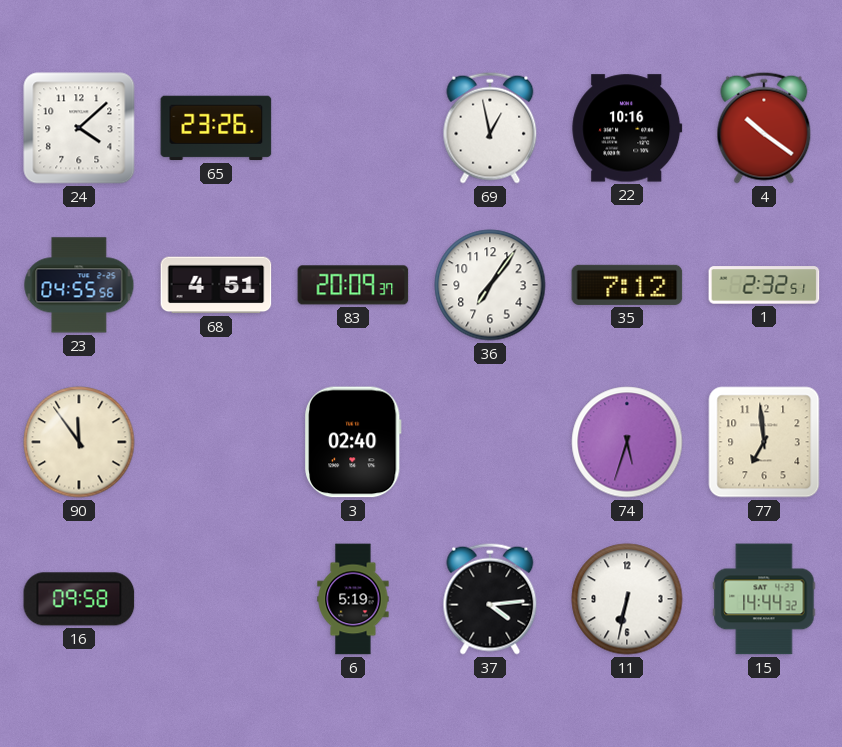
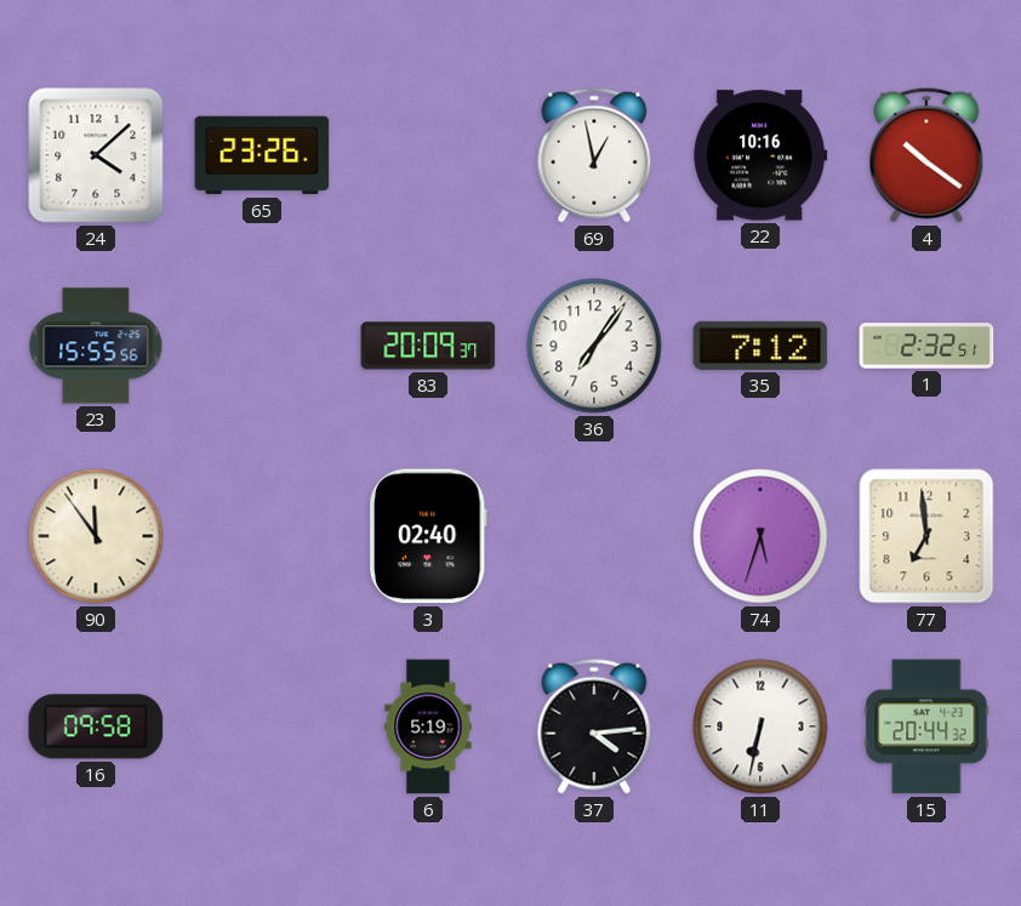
23: 04:55 -> 15:55 (96, 346)
68: 4:51 -> none (216, 285)
15: 14:44 -> 20:44 (926, 726)
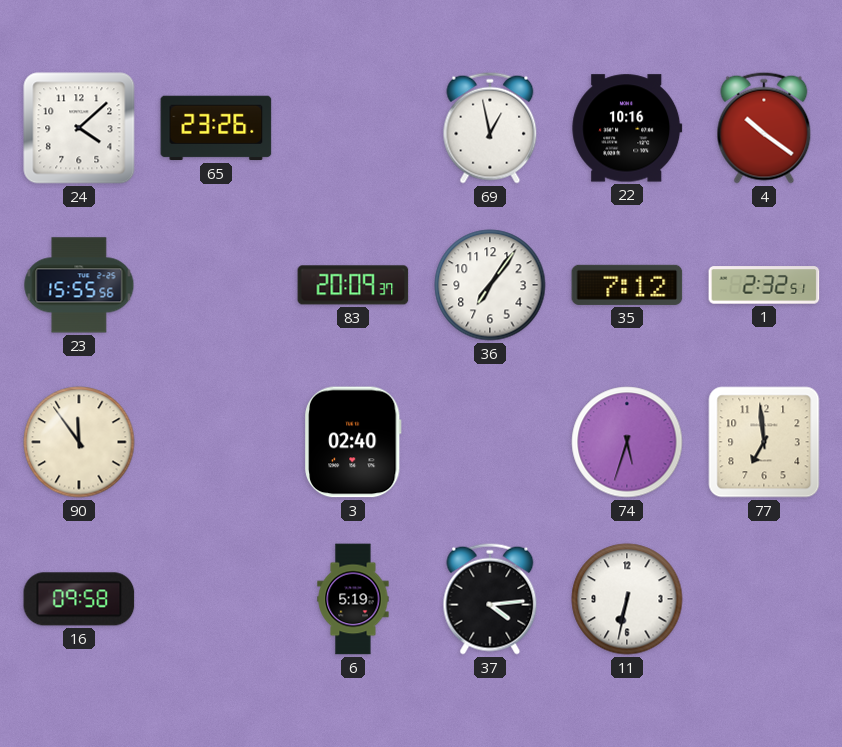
15: 20:44 -> none (926, 726)
